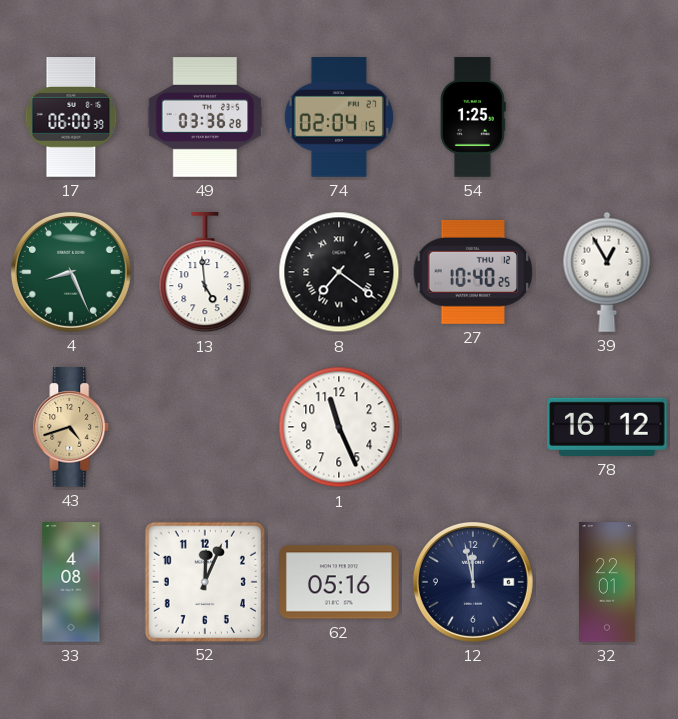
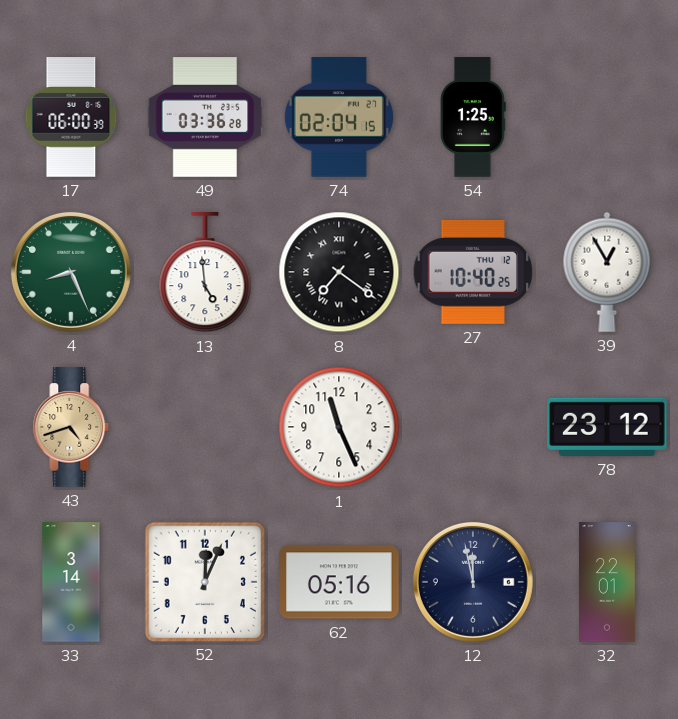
78: 16:12 -> 23:12 (607, 427)
33: 4:08 -> 3:14 (71, 582)
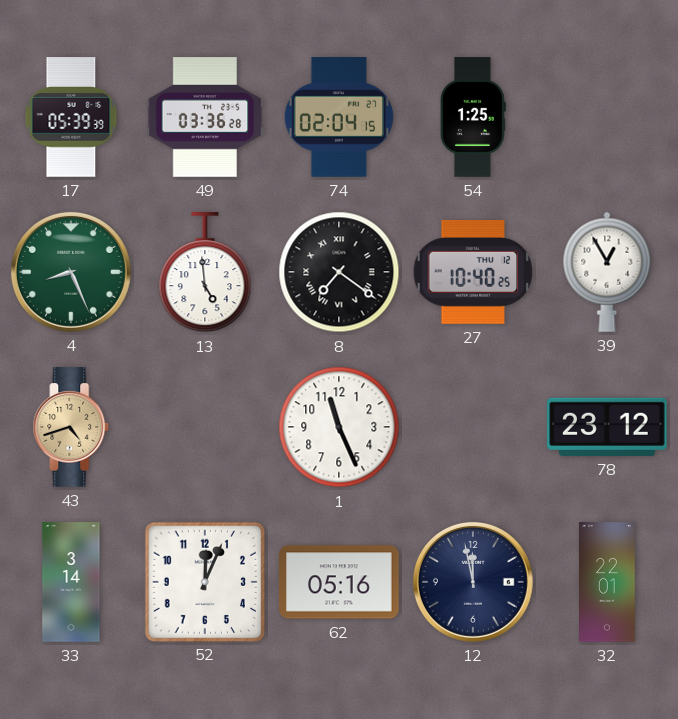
17: 06:00 -> 05:39 (71, 117)
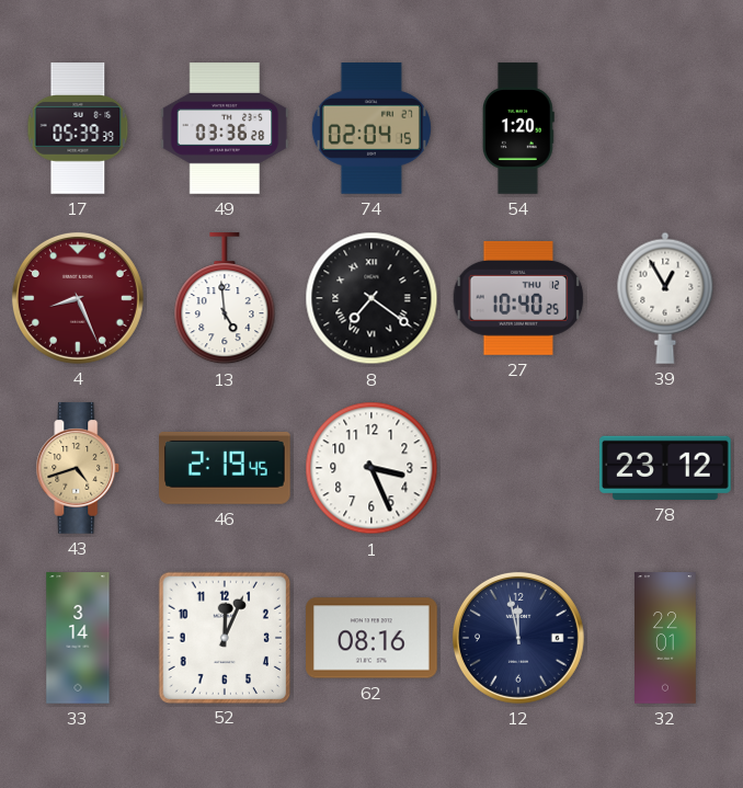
54: 1:25 -> 1:20 (518, 128)
4 dial: green -> burgundy (78, 298)
46: none -> 2:19 (225, 468)
1: 11:26 -> 3:26 (371, 468)
62: 05:16 -> 08:16 (371, 638)
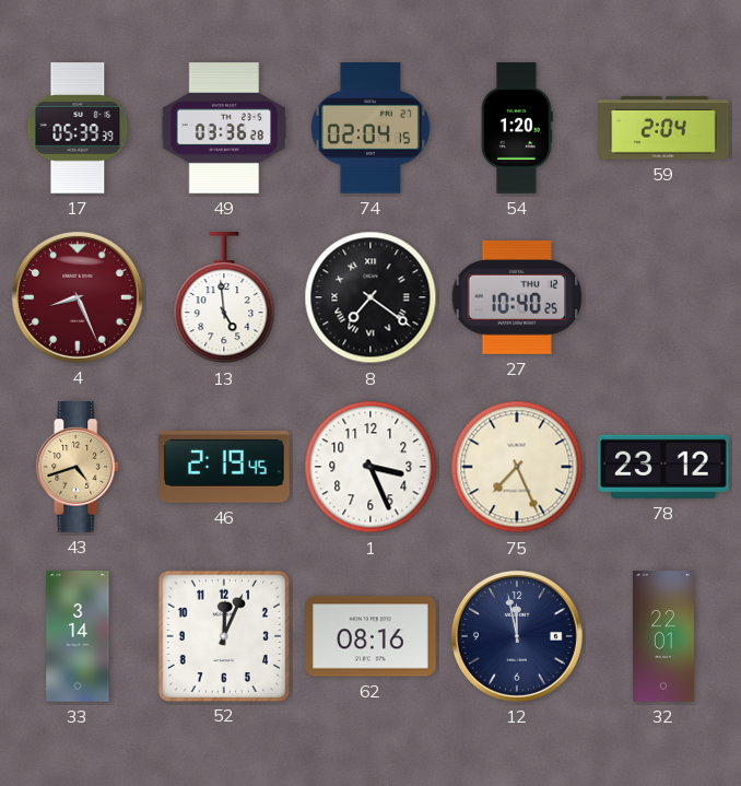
59: none -> 2:04 (663, 128)
39: 12:55 -> none (665, 298)
75: none -> 7:26 (517, 467)
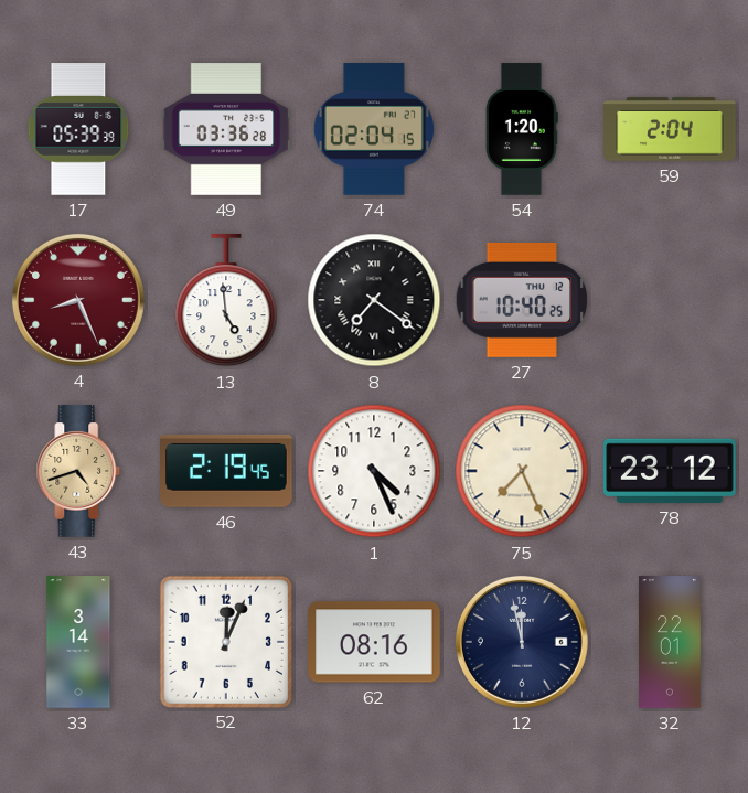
1: 3:26 -> 4:26 (374, 471)
